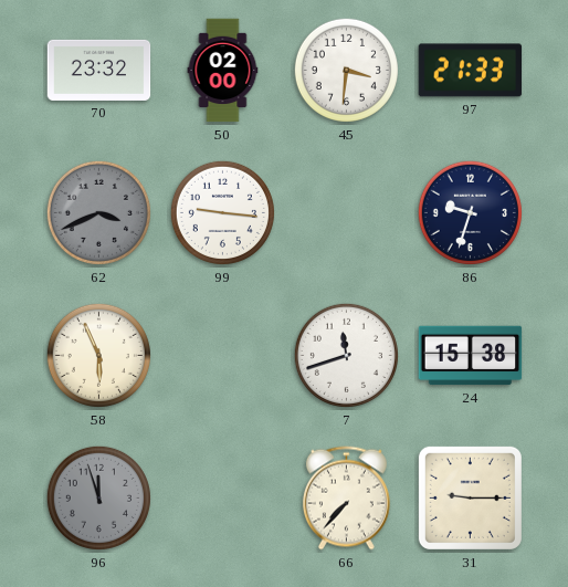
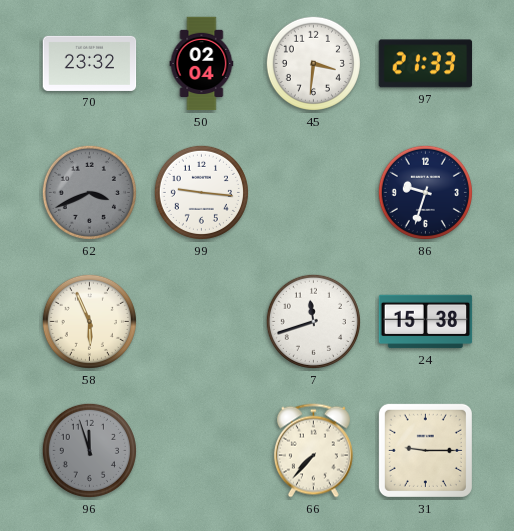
50: 02:00 -> 02:04 (202, 64)
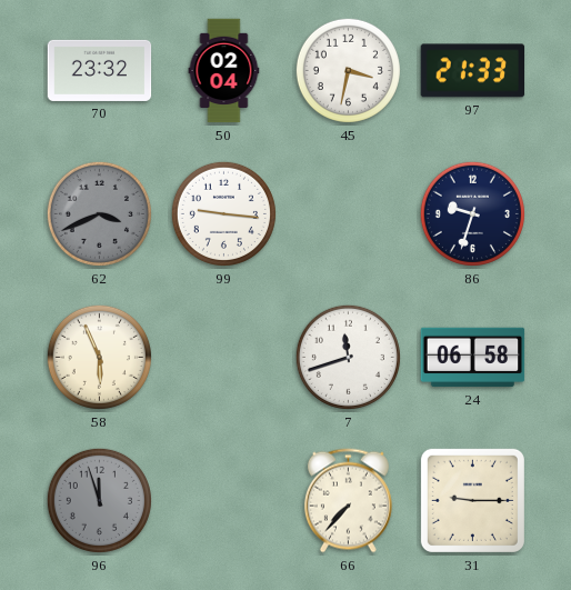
45: 3:31 -> 3:32 (348, 70)
24: 15:38 -> 06:58 (473, 358)
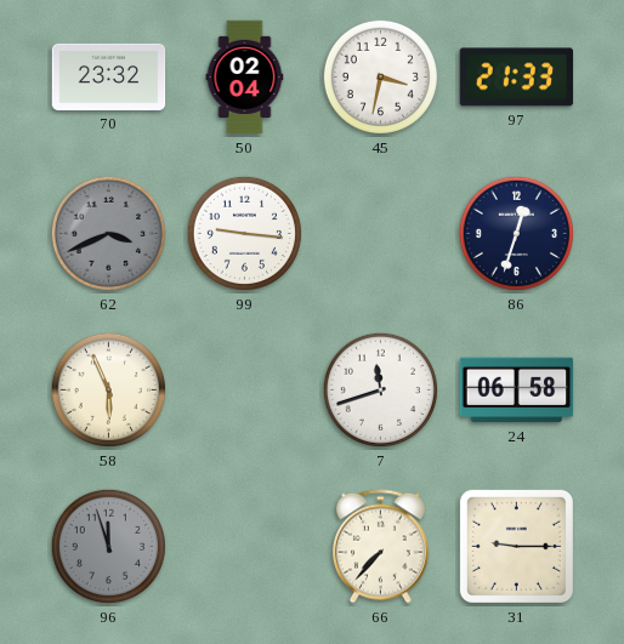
86: 9:33 -> 12:33 (516, 233)
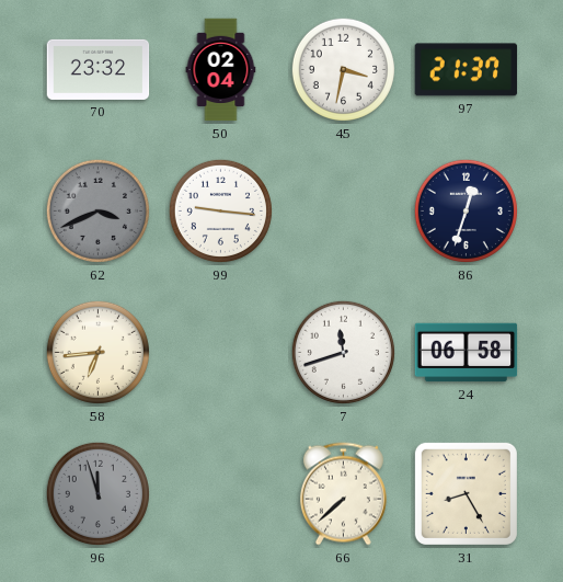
97: 21:33 -> 21:37 (467, 70)
58: 5:56 -> 6:44 (97, 352)
66: 7:37 -> 7:38 (343, 494)
31: 9:15 -> 8:25 (466, 493)
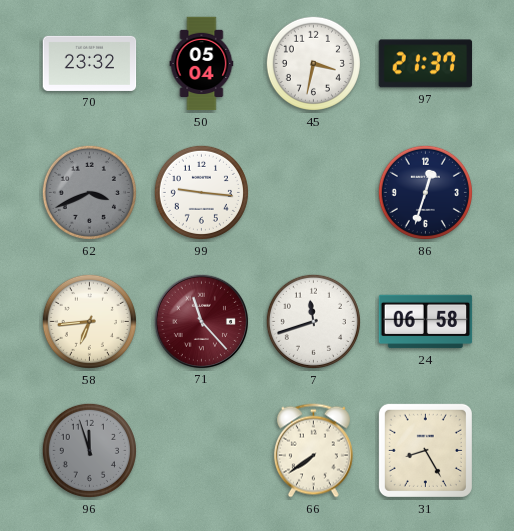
50: 02:04 -> 05:04 (202, 64)
71: none -> 11:23 (201, 321)
66: 7:38 -> 7:39 (313, 451)
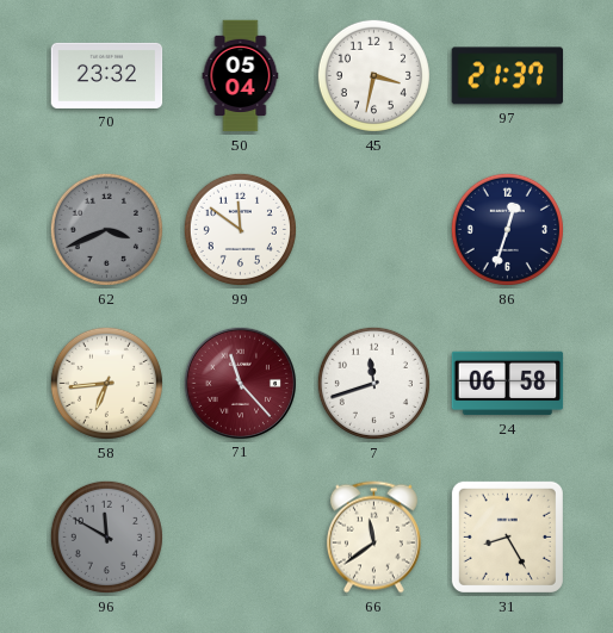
99: 9:16 -> 11:51 (240, 229)
96: 11:57 -> 11:50 (106, 536)
66: 7:39 -> 11:39 (373, 538)
